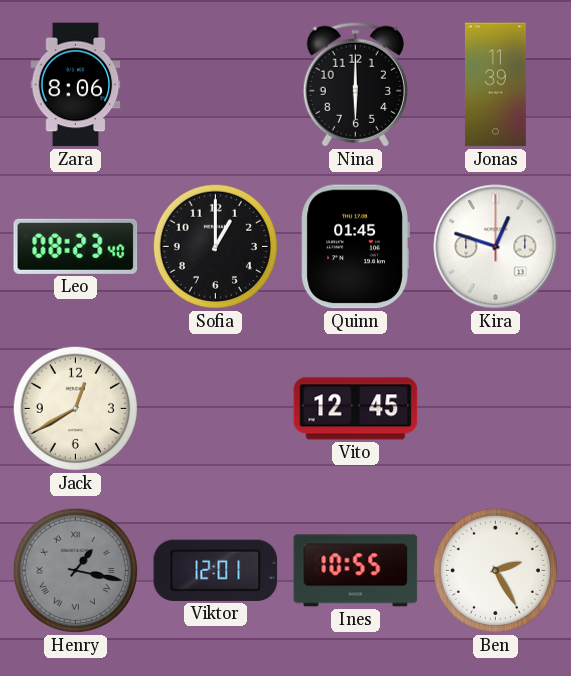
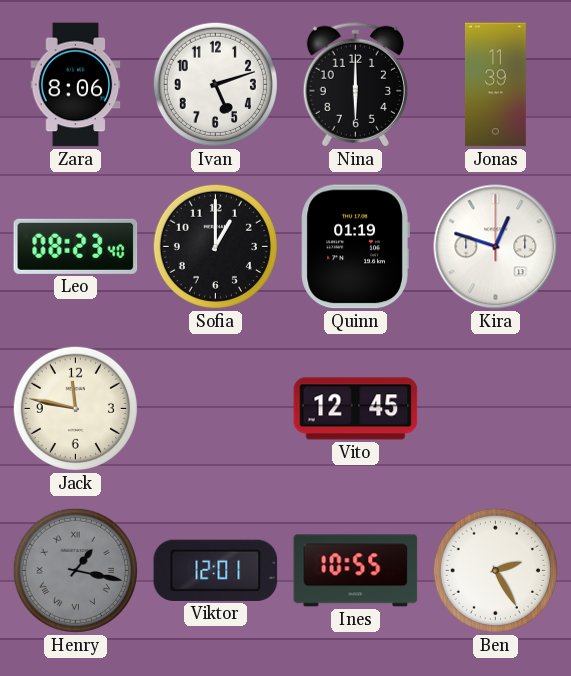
Ivan: none -> 5:12 (215, 84)
Quinn: 01:45 -> 01:19 (355, 247)
Jack: 12:40 -> 11:47 (75, 408)
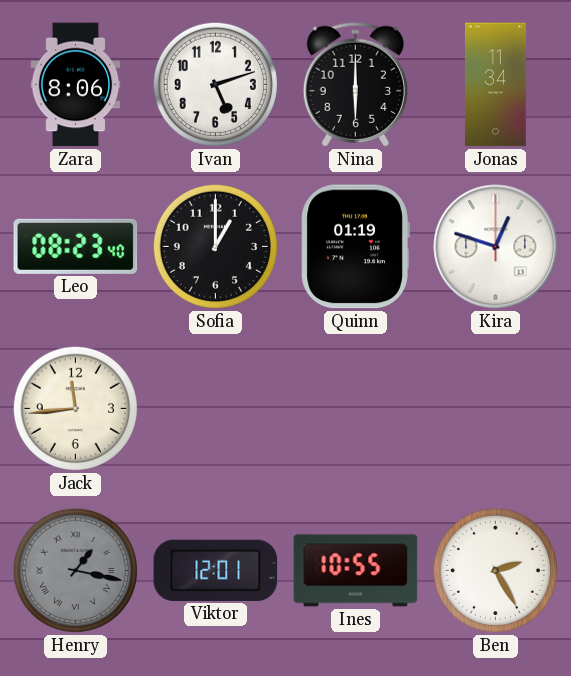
Jonas: 11:39 -> 11:34 (495, 85)
Jack: 11:47 -> 11:44 (75, 408)
Vito: 12:45 -> none (356, 409)
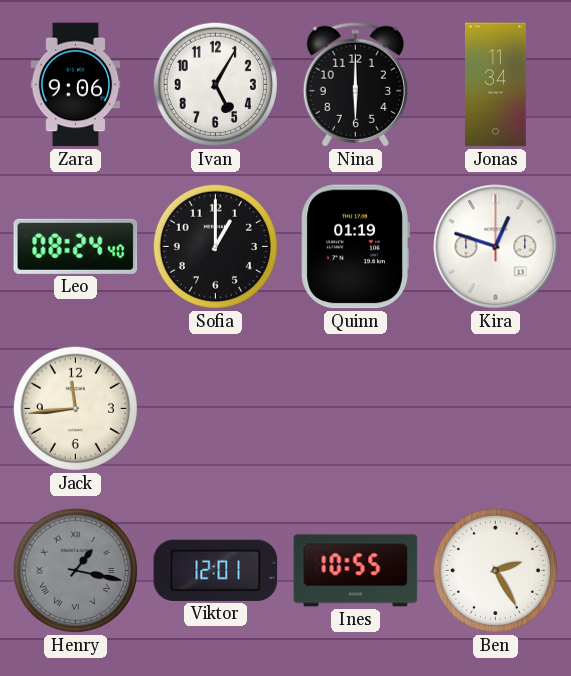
Zara: 8:06 -> 9:06 (76, 85)
Ivan: 5:12 -> 5:05 (215, 84)
Leo: 08:23 -> 08:24 (76, 246)
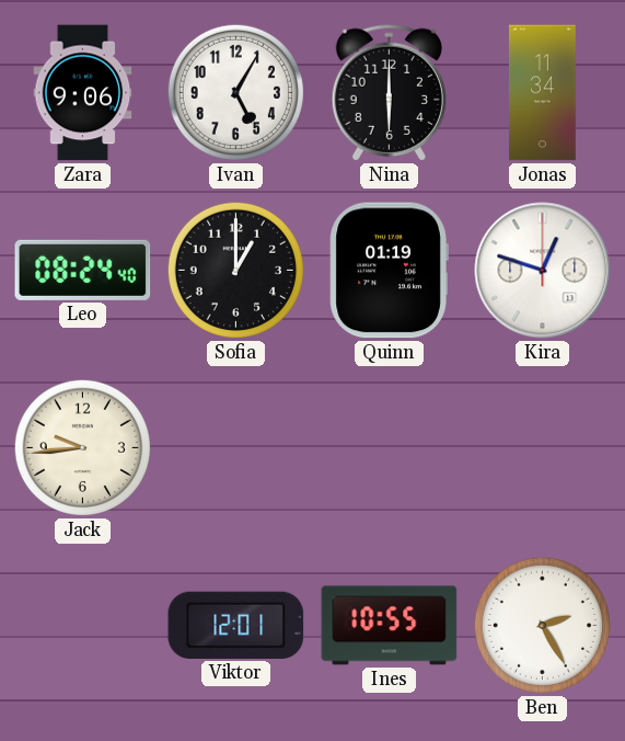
Jack: 11:44 -> 9:44 (82, 447)
Henry: 1:17 -> none (75, 570)
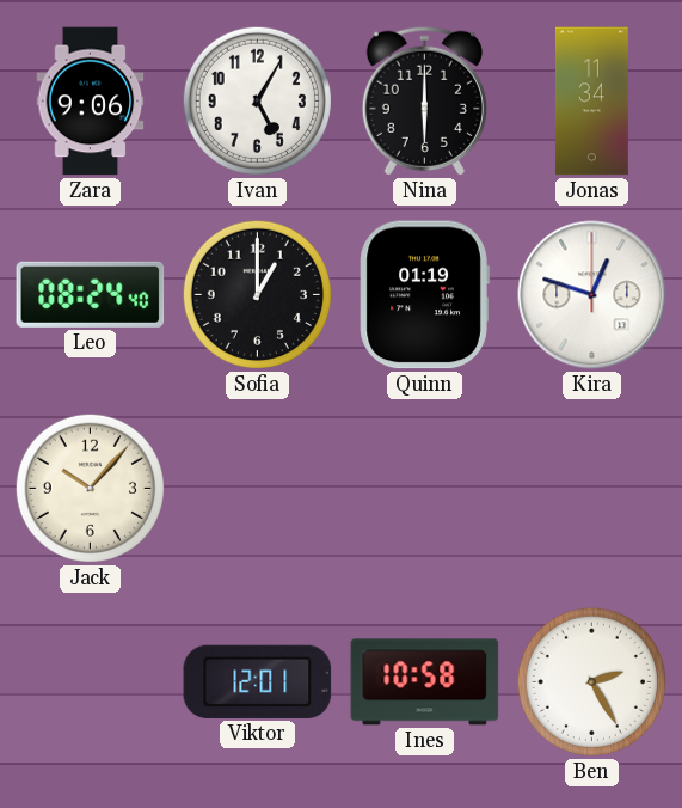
Jack: 9:44 -> 10:07 (90, 488)
Ines: 10:55 -> 10:58 (425, 682)
